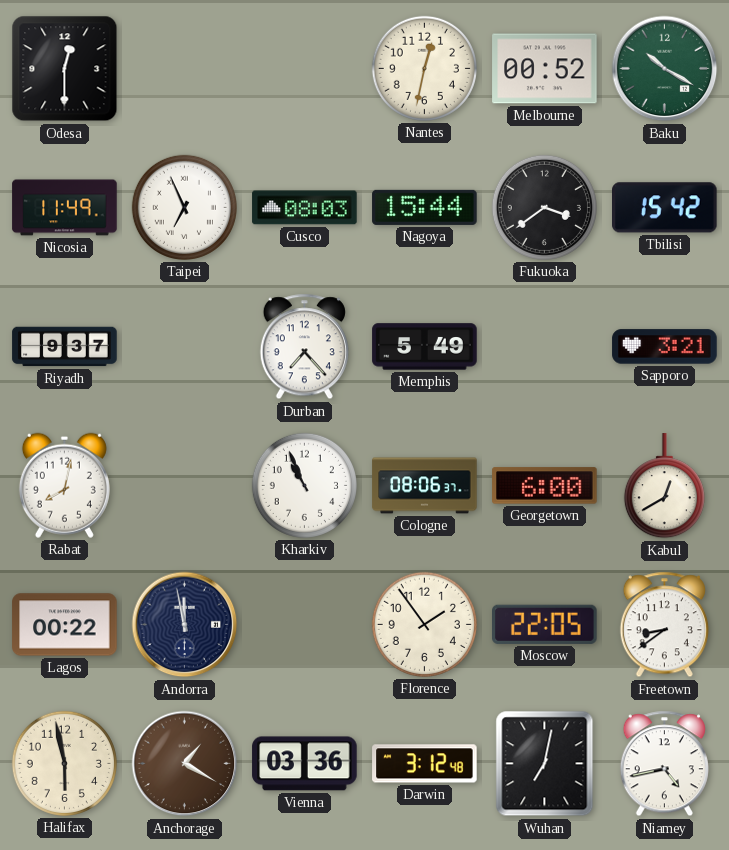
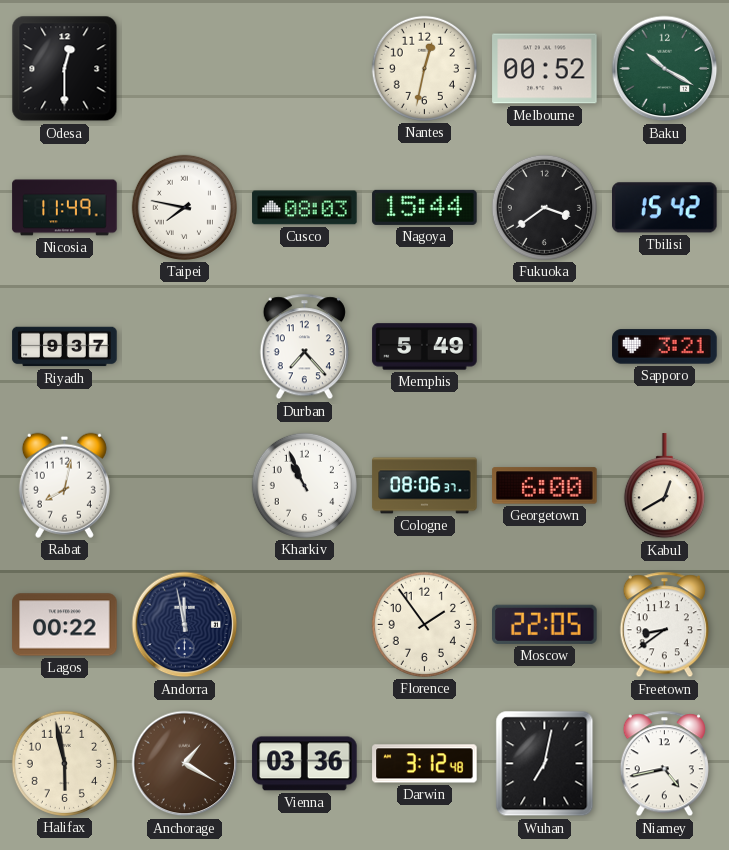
Taipei: 6:56 -> 7:47 (184, 207)
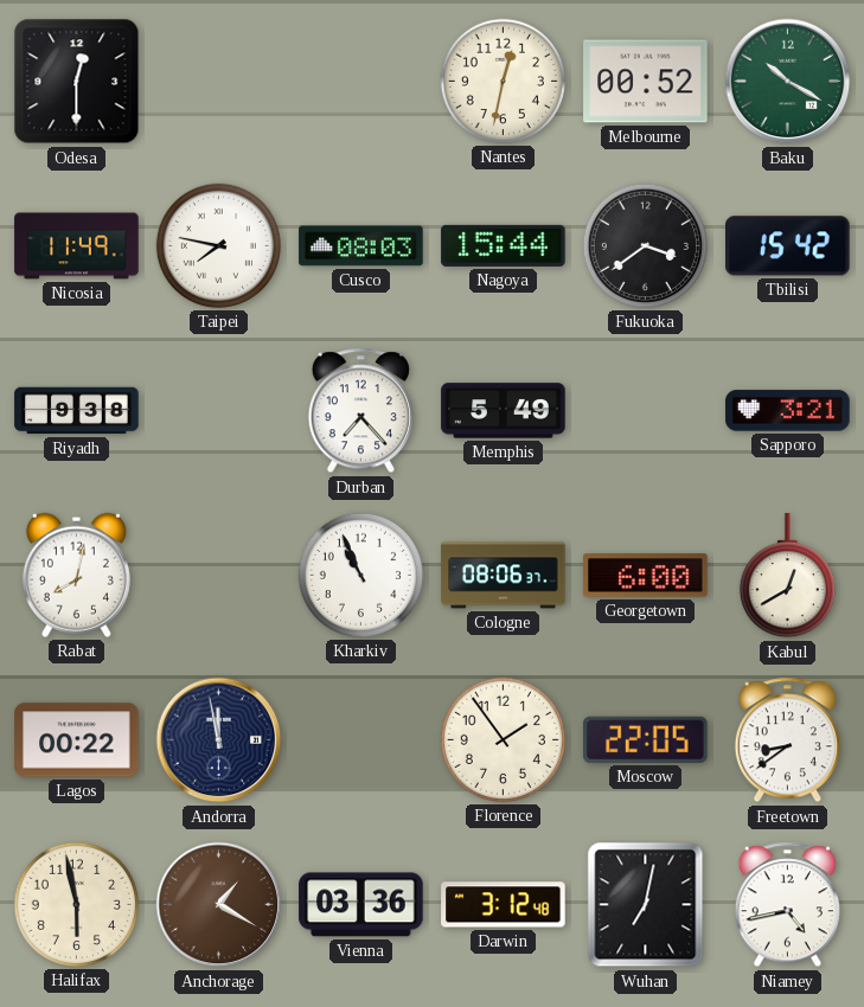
Riyadh: 9:37 -> 9:38 (77, 411)
